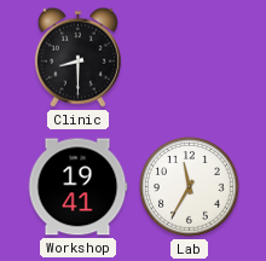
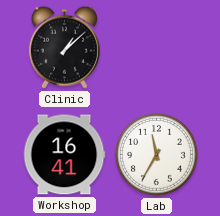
Clinic: 8:30 -> 1:08 (64, 47)
Workshop: 19:41 -> 16:41 (64, 155)
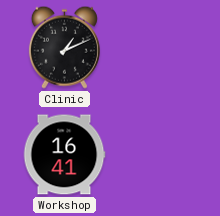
Clinic: 1:08 -> 1:11 (64, 47)
Lab: 11:35 -> none (157, 155)
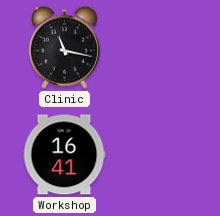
Clinic: 1:11 -> 11:17 (64, 47)
